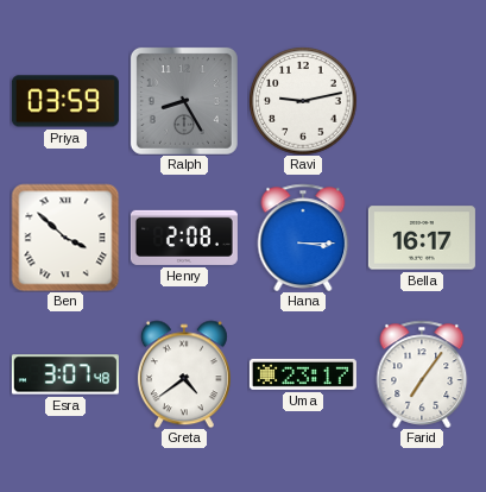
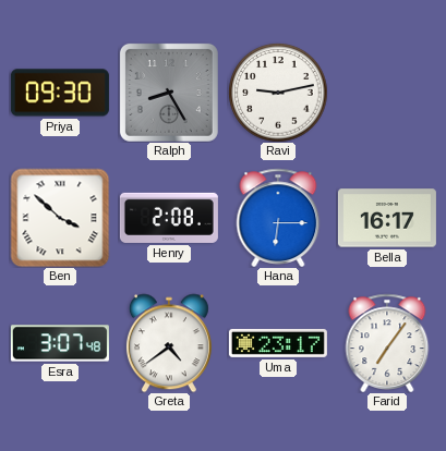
Priya: 03:59 -> 09:30 (60, 93)
Hana: 3:15 -> 6:15 (278, 217)
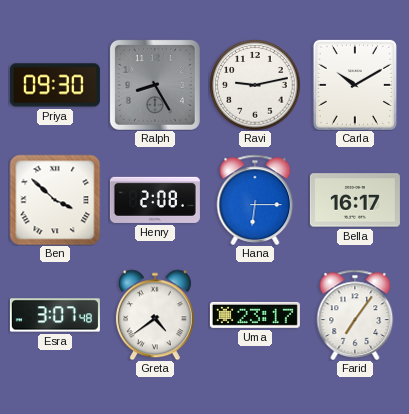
Carla: none -> 10:10 (355, 85)
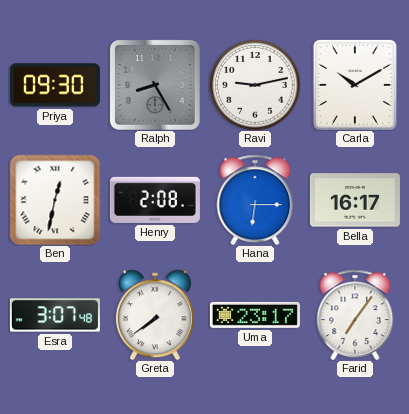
Ben: 3:52 -> 12:32 (55, 200)
Greta: 4:39 -> 7:39 (155, 315)
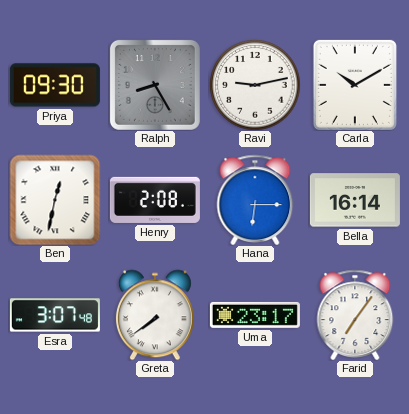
Bella: 16:17 -> 16:14 (355, 200)
